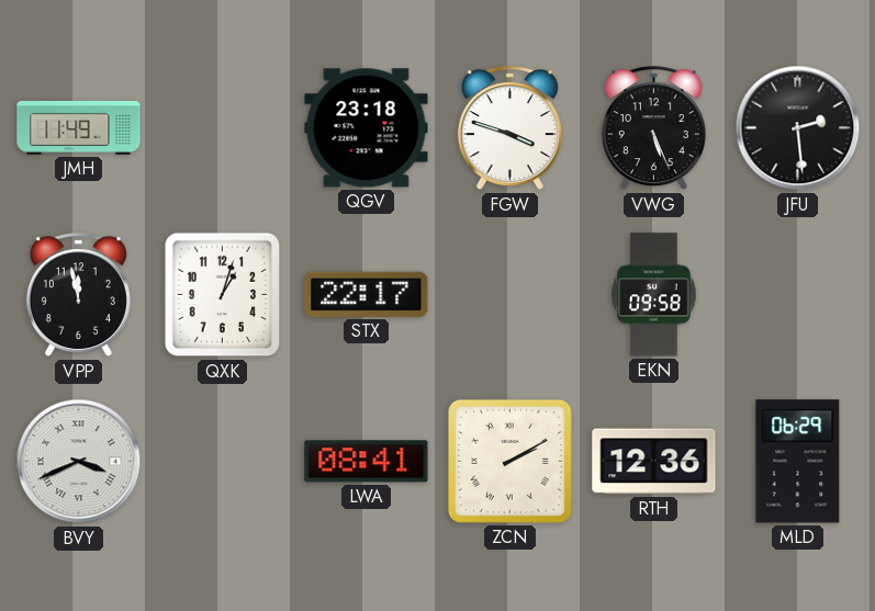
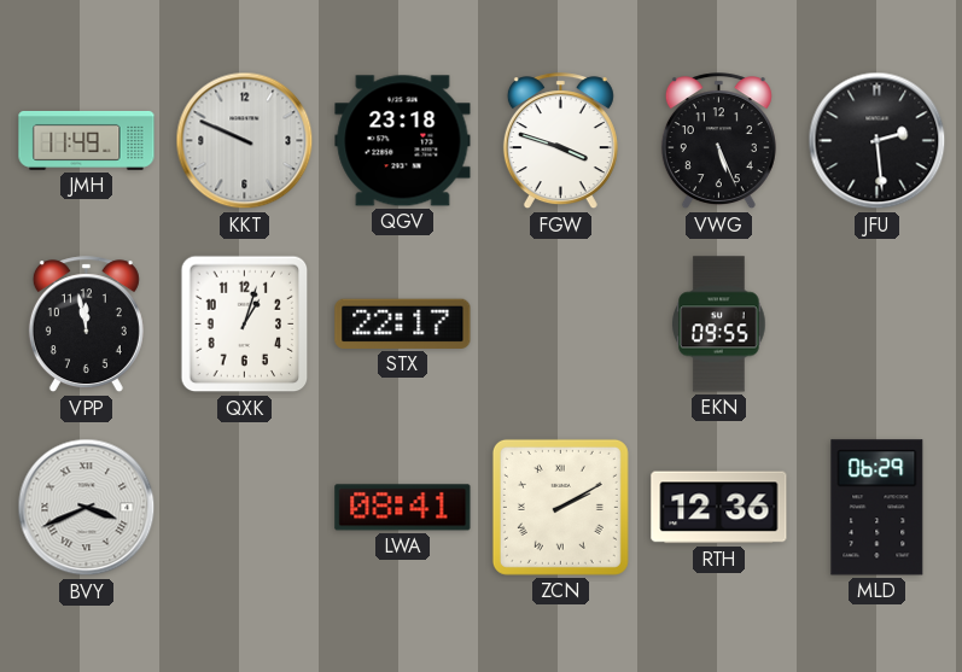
KKT: none -> 9:49 (245, 141)
EKN: 09:58 -> 09:55 (719, 325)
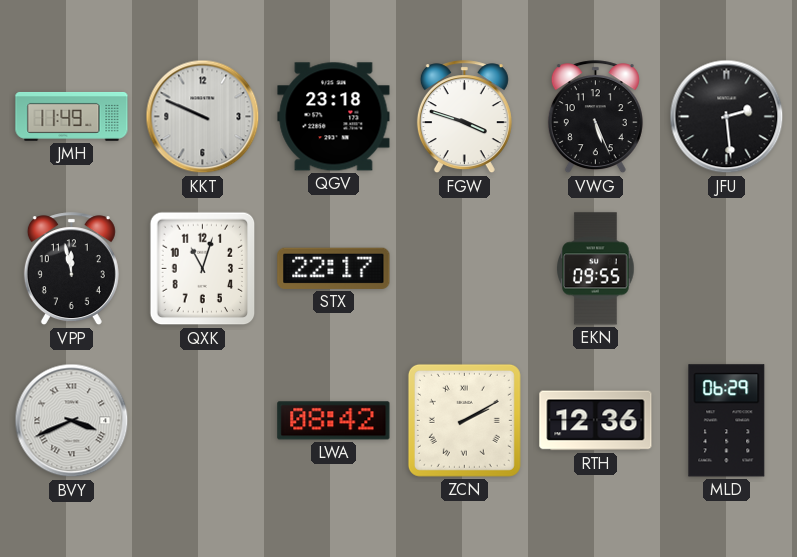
QXK: 1:03 -> 11:03 (203, 269)
LWA: 08:41 -> 08:42 (334, 421)
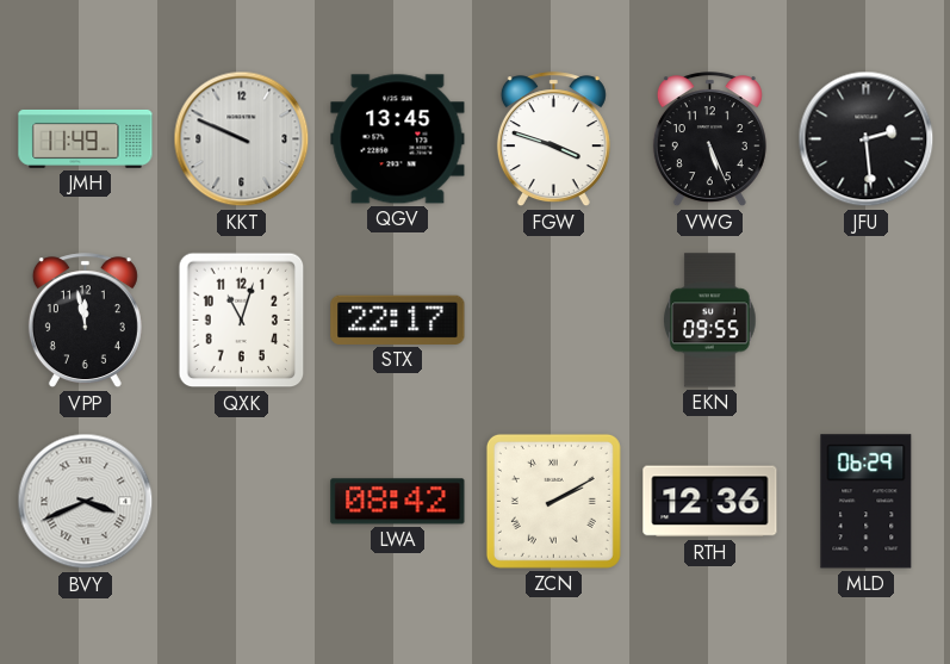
QGV: 23:18 -> 13:45 (398, 139)
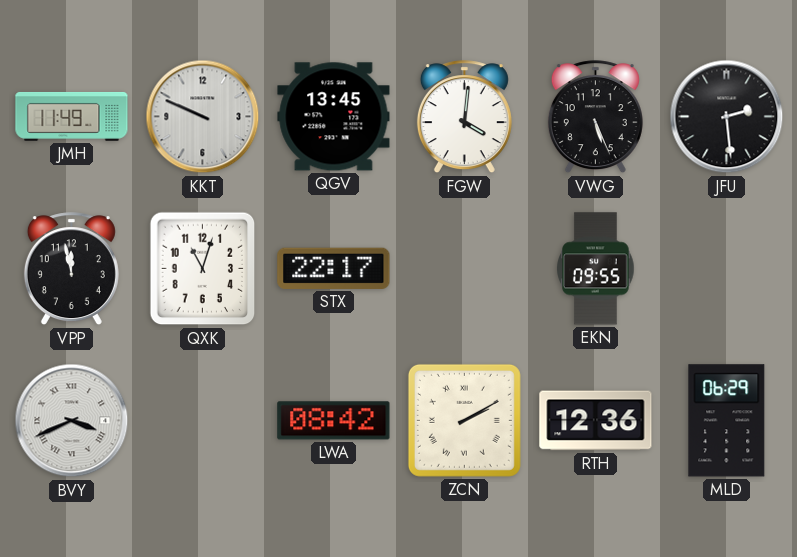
FGW: 3:48 -> 4:01 (464, 117)
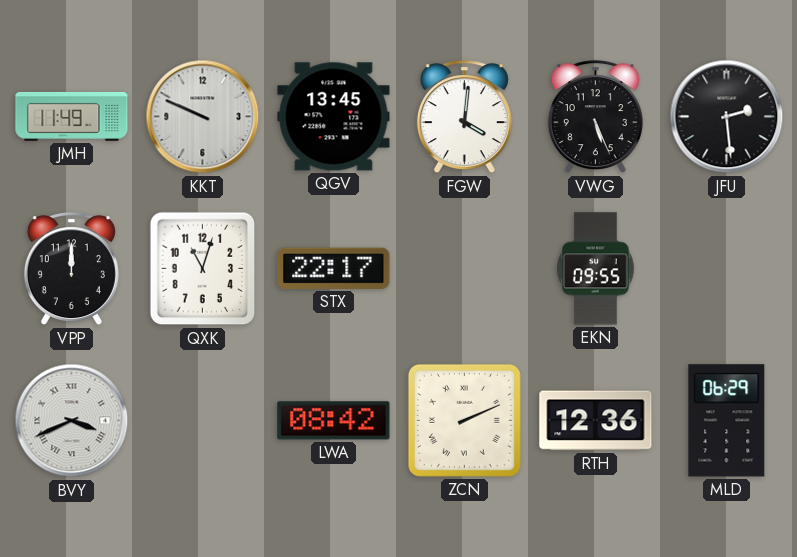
VPP: 11:58 -> 12:00 (71, 269)
ZCN: 2:10 -> 2:11 (464, 420)
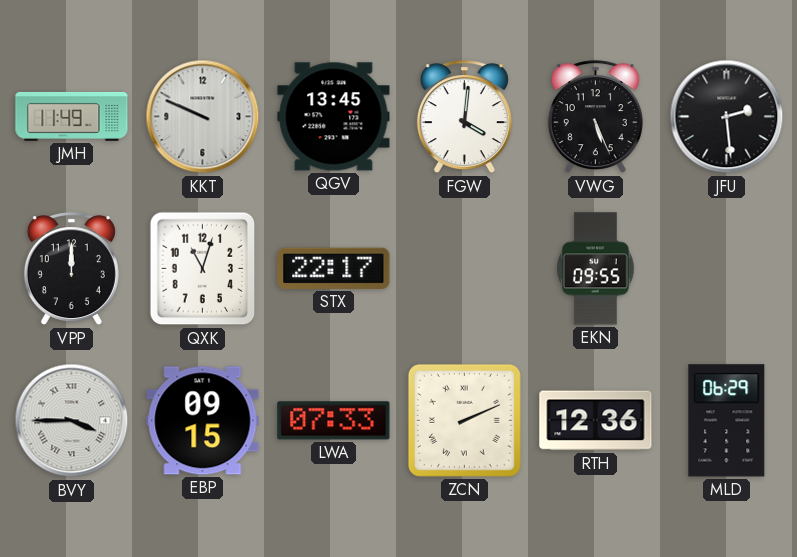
BVY: 3:41 -> 3:45 (72, 421)
EBP: none -> 09:15 (203, 421)
LWA: 08:42 -> 07:33 (334, 421)
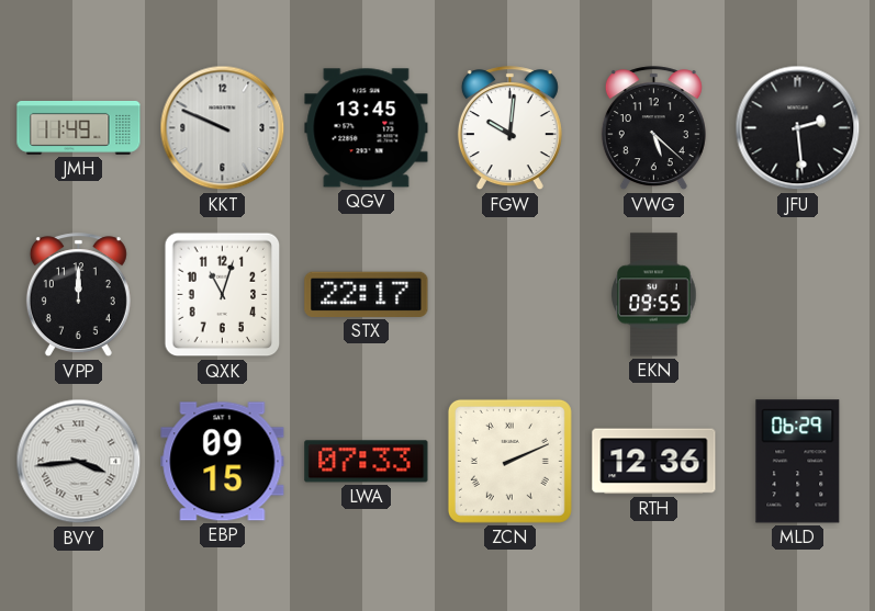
FGW: 4:01 -> 10:01 (509, 128)
VWG: 5:26 -> 5:22 (653, 128)
BVY: 3:45 -> 3:44 (79, 462)
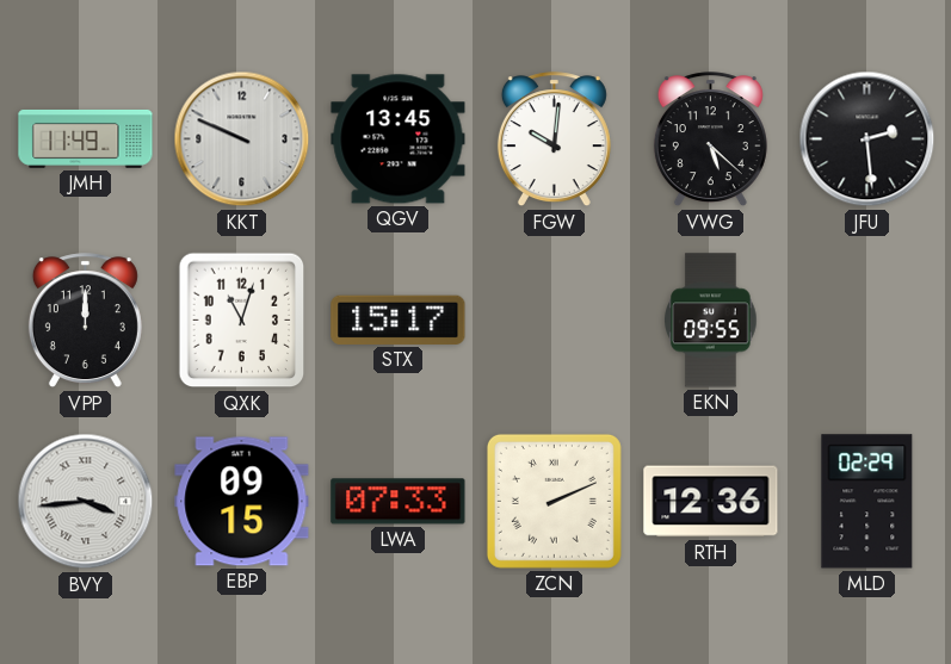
STX: 22:17 -> 15:17 (399, 319)
MLD: 06:29 -> 02:29 (867, 502)
